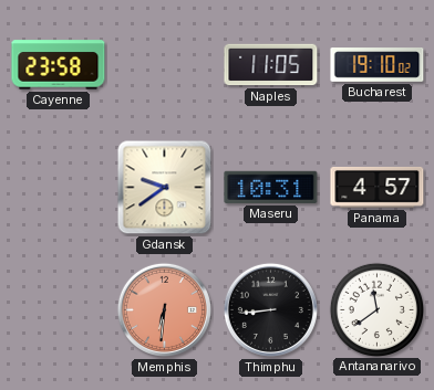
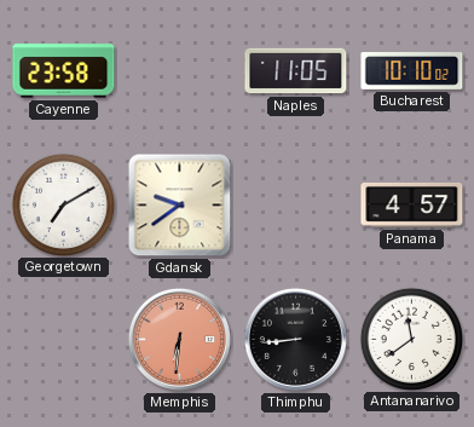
Bucharest: 19:10 -> 10:10 (412, 71)
Georgetown: none -> 7:10 (63, 204)
Maseru: 10:31 -> none (271, 187)
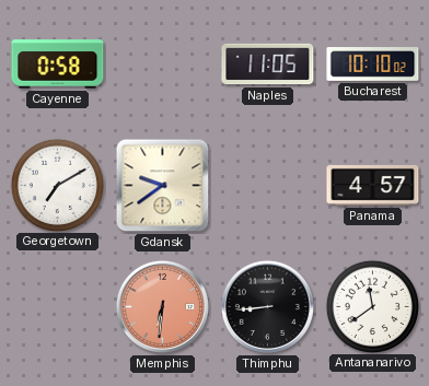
Cayenne: 23:58 -> 0:58 (58, 65)
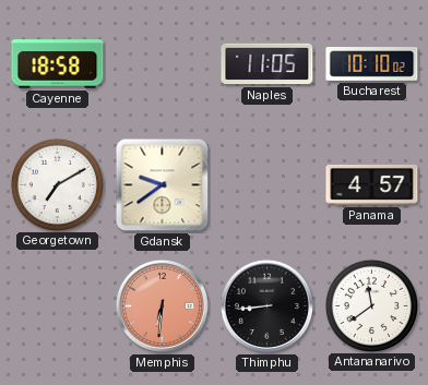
Cayenne: 0:58 -> 18:58 (58, 64)
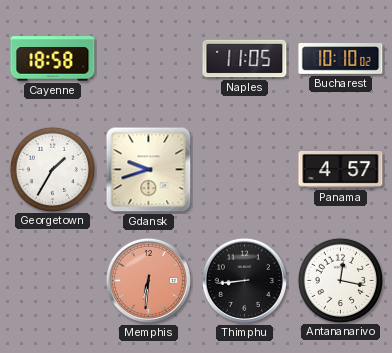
Georgetown: 7:10 -> 1:35 (52, 169)
Gdansk: 9:39 -> 9:42 (149, 170)
Antananarivo: 11:39 -> 12:17 (340, 280)
